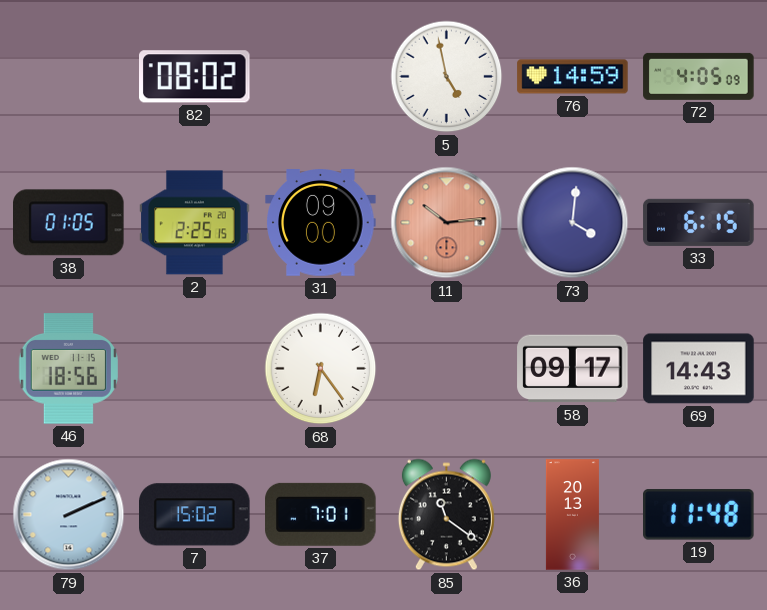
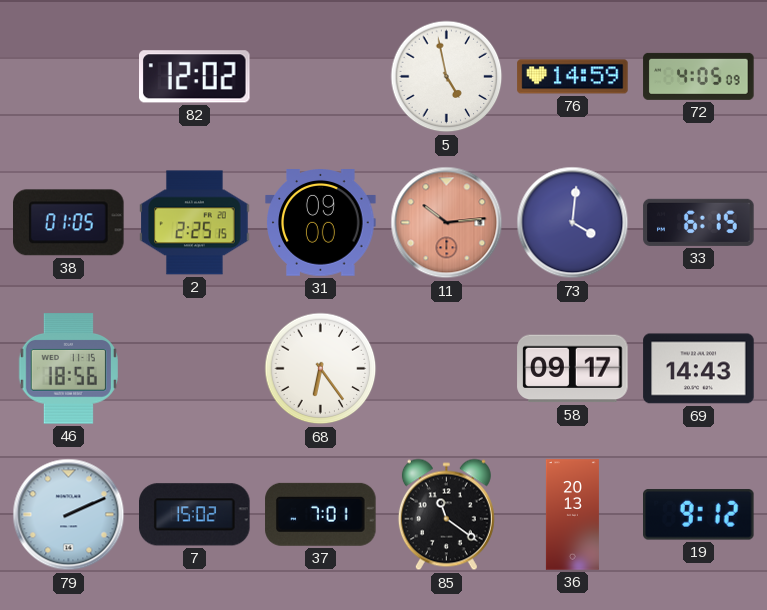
82: 08:02 -> 12:02 (195, 77)
19: 11:48 -> 9:12 (699, 515)
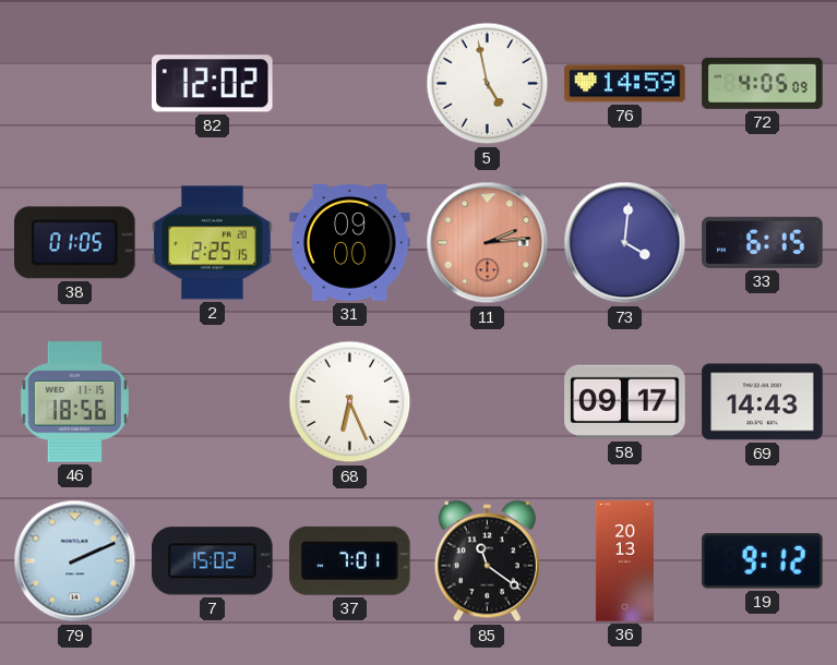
11: 10:14 -> 2:14 (488, 243)
68: 6:24 -> 6:26 (350, 402)
